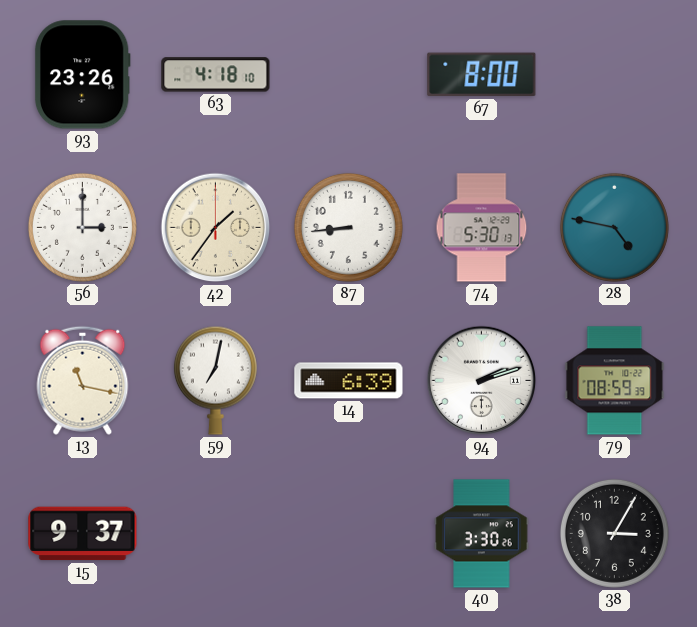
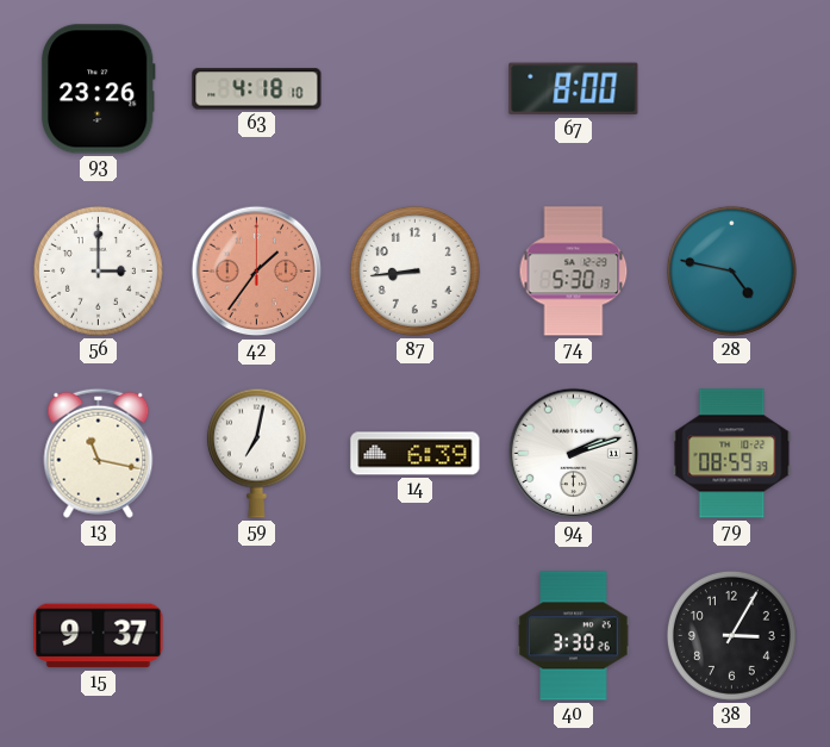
42 dial: cream -> salmon (257, 272)
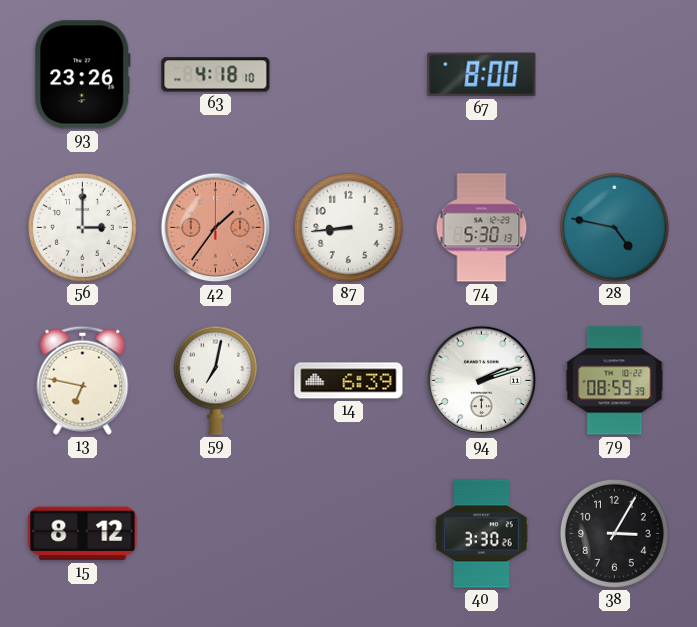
13: 11:17 -> 6:47 (83, 380)
15: 9:37 -> 8:12 (83, 534)
